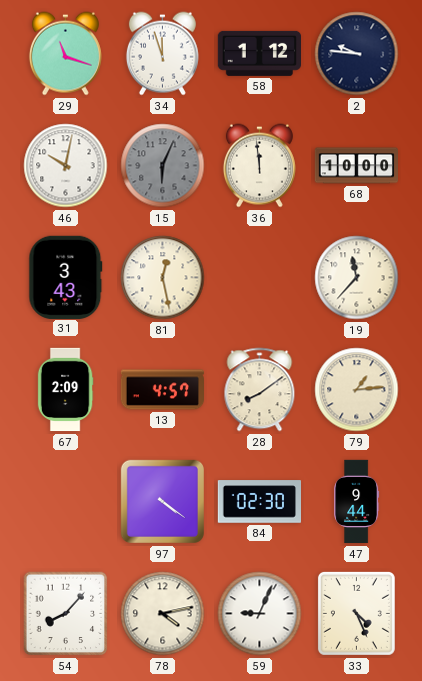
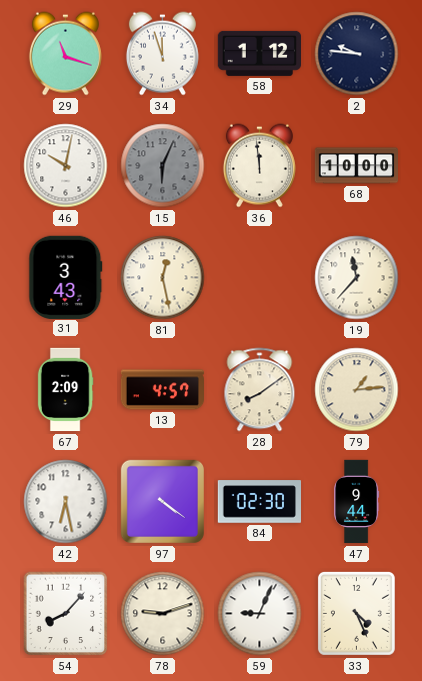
42: none -> 6:28 (66, 502)
78: 4:13 -> 9:12 (163, 614)
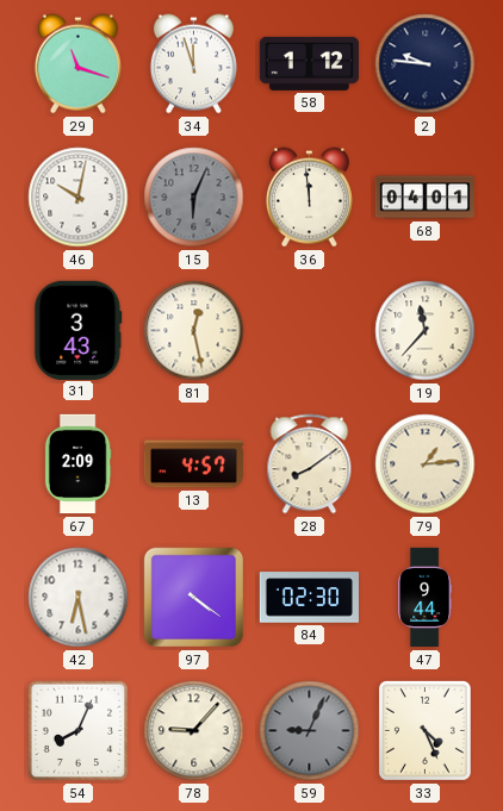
68: 10:00 -> 04:01 (426, 198)
54: 8:07 -> 8:04 (79, 731)
78: 9:12 -> 9:07 (194, 731)
59 dial: white -> grey (310, 731)
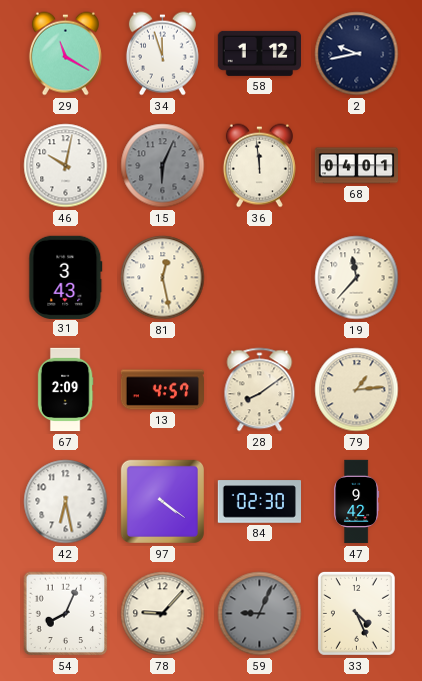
29: 11:18 -> 11:20 (65, 54)
2: 9:46 -> 9:43 (357, 54)
47: 9:44 -> 9:42 (357, 502)
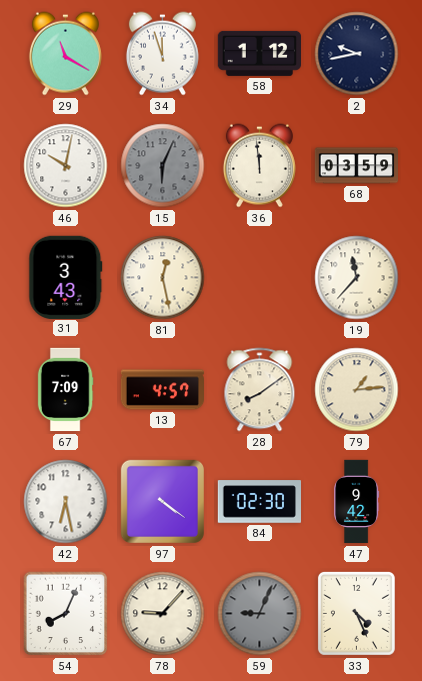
68: 04:01 -> 03:59 (357, 166)
67: 2:09 -> 7:09 (65, 390)
